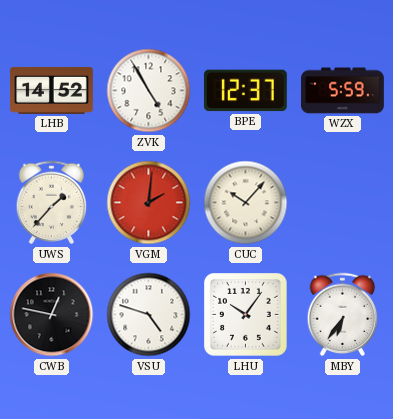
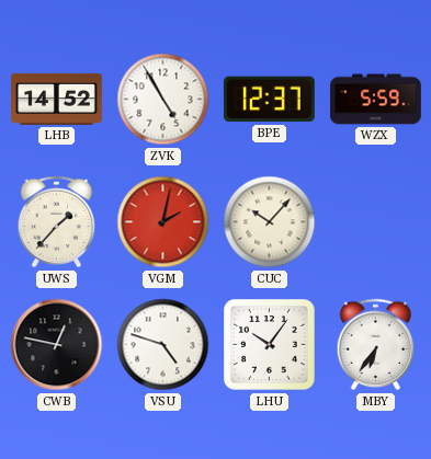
VGM: 2:01 -> 2:02 (163, 222)
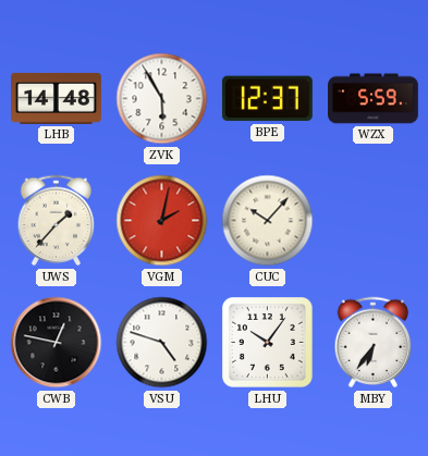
LHB: 14:52 -> 14:48 (57, 98)
ZVK: 4:55 -> 5:55 (162, 99)
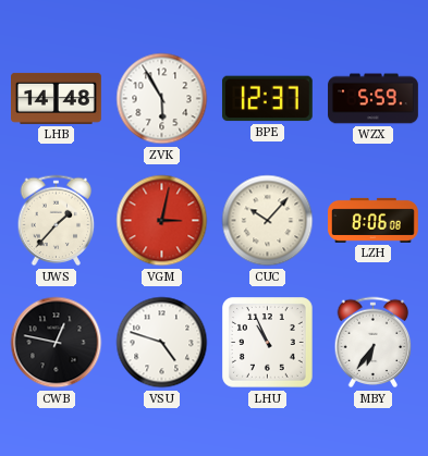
VGM: 2:02 -> 3:02 (162, 221)
LZH: none -> 8:06 (374, 220)
LHU: 10:06 -> 10:56 (268, 343)
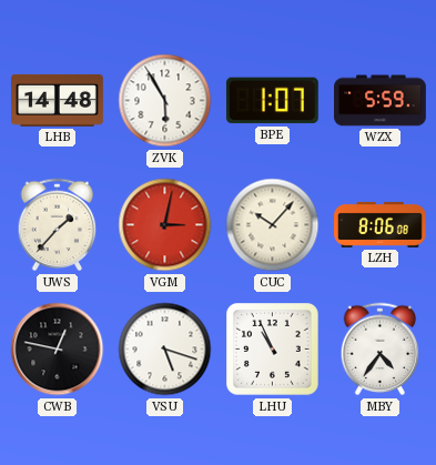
BPE: 12:37 -> 1:07 (272, 101)
VSU: 4:48 -> 5:18 (165, 350)
MBY: 6:36 -> 4:36 (381, 350)
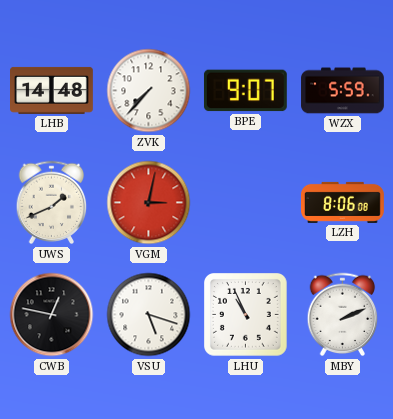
ZVK: 5:55 -> 7:37 (149, 91)
BPE: 1:07 -> 9:07 (245, 91)
UWS: 1:37 -> 1:41 (52, 203)
CUC: 10:07 -> none (273, 225)
MBY: 4:36 -> 2:11 (343, 315)
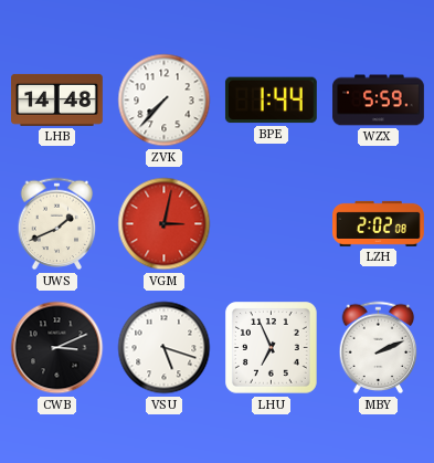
BPE: 9:07 -> 1:44 (271, 101)
LZH: 8:06 -> 2:02 (379, 223)
CWB: 12:47 -> 3:11 (57, 348)
LHU: 10:56 -> 6:56 (272, 348)
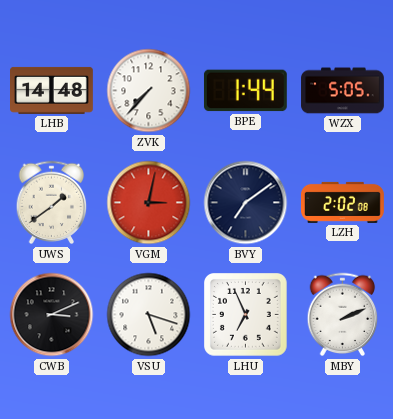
WZX: 5:59 -> 5:05 (343, 91)
UWS: 1:41 -> 1:39 (52, 203)
BVY: none -> 7:09 (246, 203)
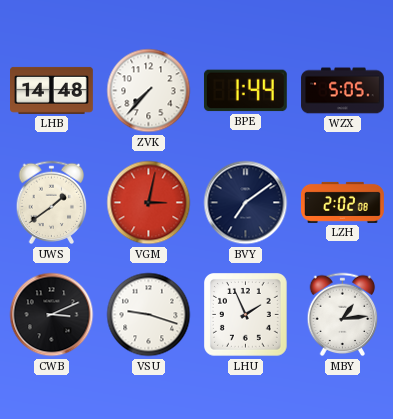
VSU: 5:18 -> 9:18 (149, 315)
LHU: 6:56 -> 1:56 (246, 315)
MBY: 2:11 -> 1:14 (343, 315)
